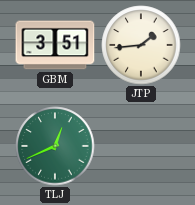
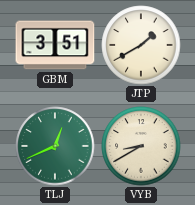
JTP: 1:44 -> 1:40 (141, 45)
VYB: none -> 8:40 (141, 146)
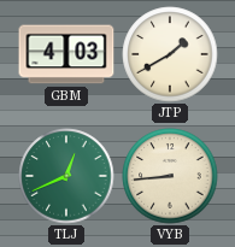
GBM: 3:51 -> 4:03 (66, 54)
VYB: 8:40 -> 8:44 (170, 176)
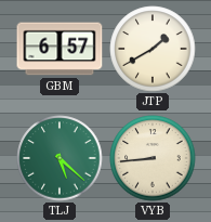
GBM: 4:03 -> 6:57 (60, 49)
TLJ: 12:41 -> 5:22 (60, 158)
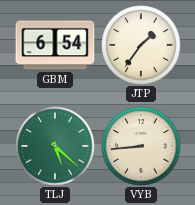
GBM: 6:57 -> 6:54 (55, 45)
JTP: 1:40 -> 1:36 (141, 45)
